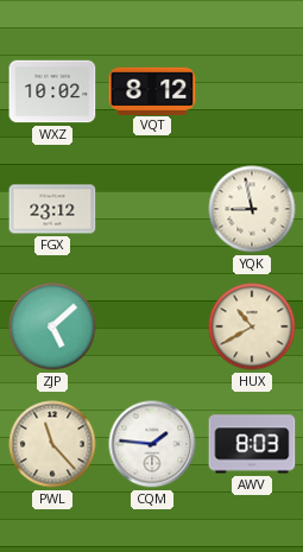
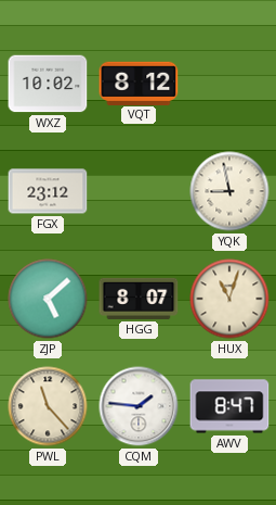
HGG: none -> 8:07 (139, 299)
HUX: 10:40 -> 11:03 (229, 299)
AWV: 8:03 -> 8:47 (229, 406)
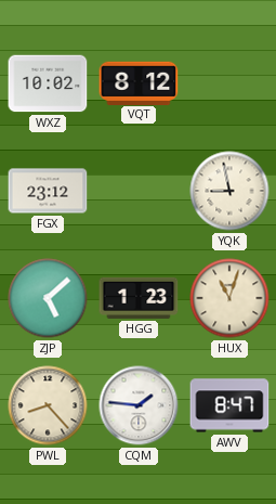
HGG: 8:07 -> 1:23 (139, 298)
PWL: 11:23 -> 8:23 (48, 405)
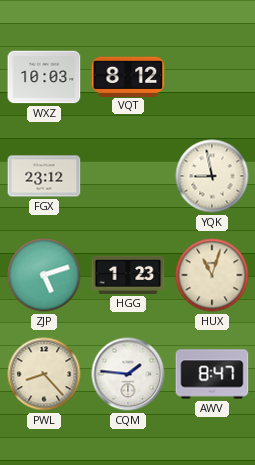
WXZ: 10:02 -> 10:03 (44, 77)
ZJP: 5:08 -> 5:12 (44, 275)
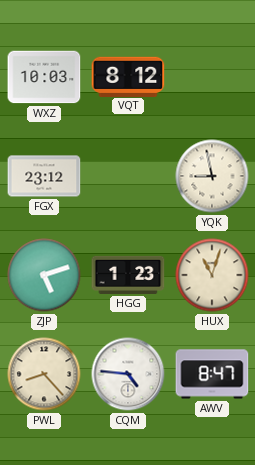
CQM: 1:46 -> 4:46 (128, 374)
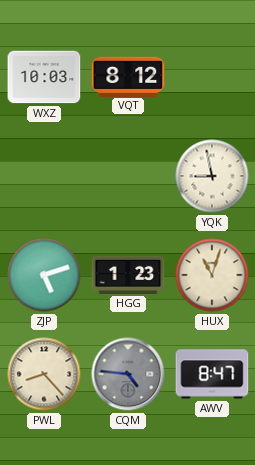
FGX: 23:12 -> none (44, 176)
CQM dial: white -> grey (128, 374)
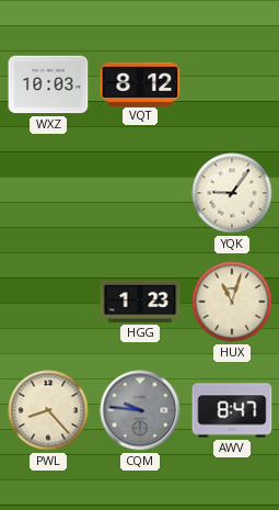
YQK: 8:58 -> 9:06 (232, 193)
ZJP: 5:12 -> none (44, 275)
CQM: 4:46 -> 9:46 (140, 410)
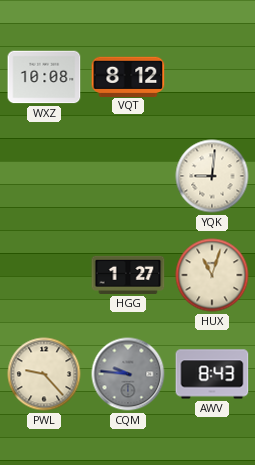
WXZ: 10:03 -> 10:08 (44, 77)
YQK: 9:06 -> 9:01 (212, 176)
HGG: 1:23 -> 1:27 (128, 275)
PWL: 8:23 -> 9:23 (44, 374)
AWV: 8:47 -> 8:43 (212, 374)
